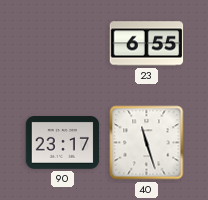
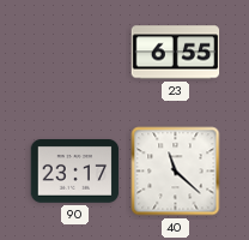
40: 11:27 -> 11:22 (176, 172)
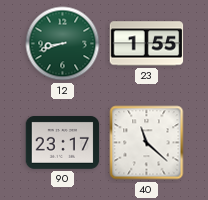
12: none -> 8:42 (63, 44)
23: 6:55 -> 1:55 (147, 44)
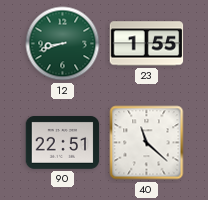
90: 23:17 -> 22:51 (63, 143)
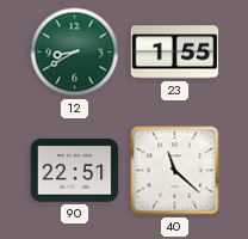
12: 8:42 -> 8:40 (75, 53)
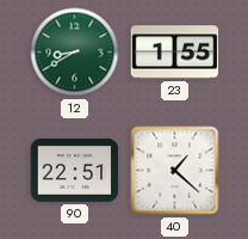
40: 11:22 -> 1:22 (175, 171)
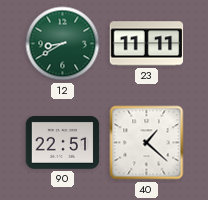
23: 1:55 -> 11:11 (147, 44)
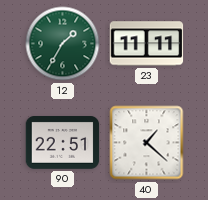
12: 8:40 -> 1:35 (63, 44)
